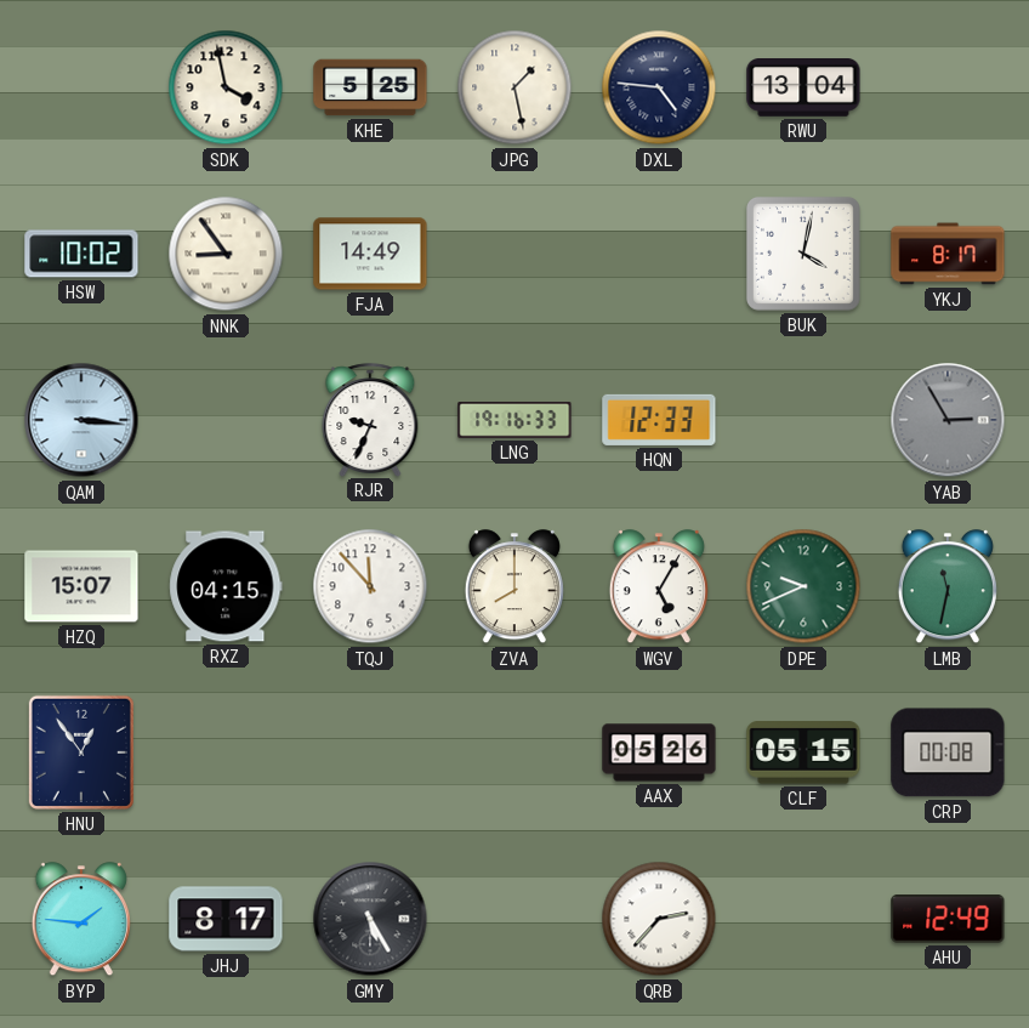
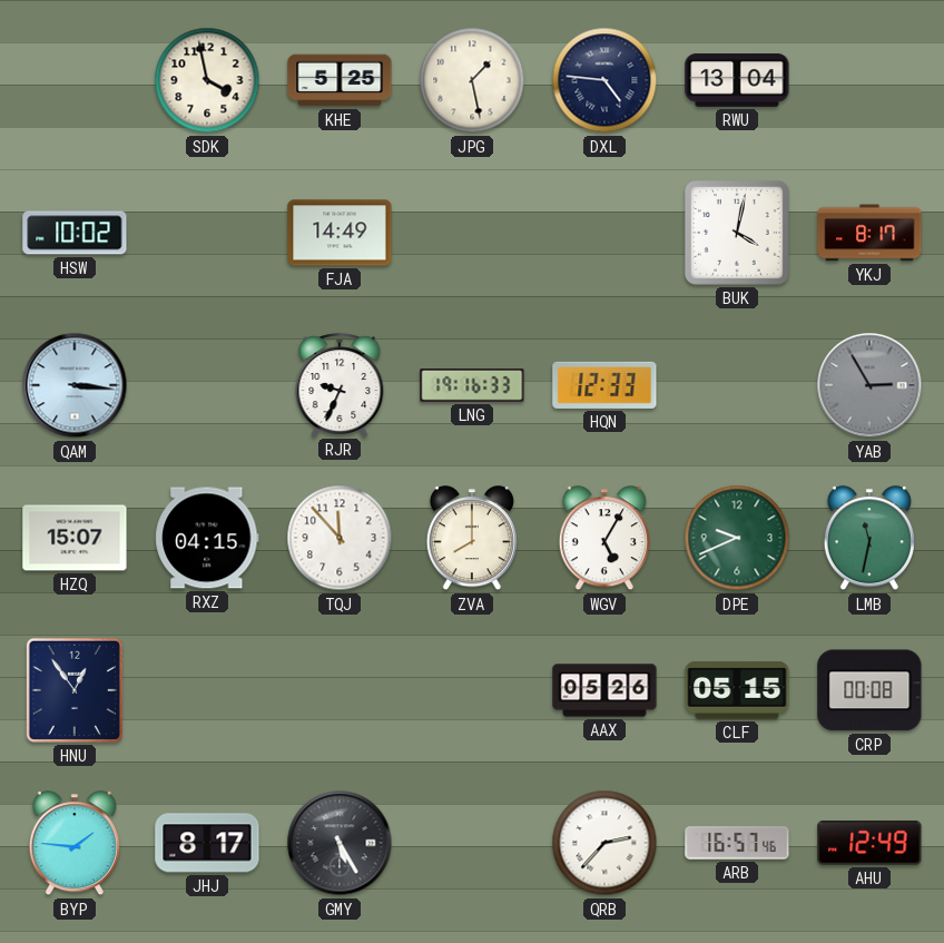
NNK: 8:54 -> none (226, 254)
ARB: none -> 16:57 (737, 843)
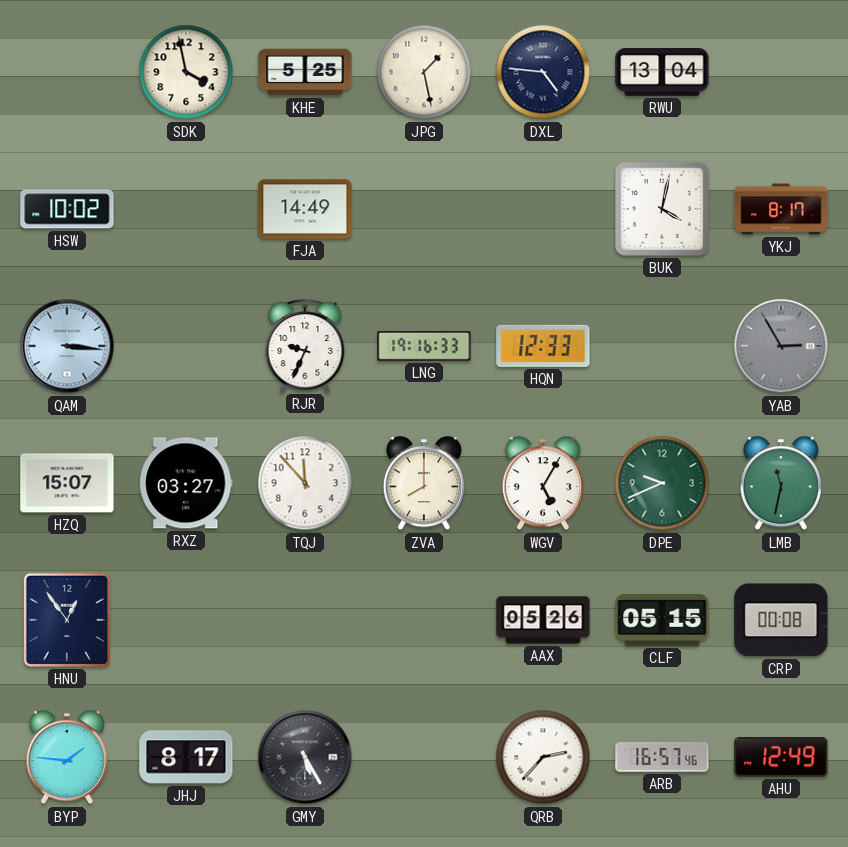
RXZ: 04:15 -> 03:27 (186, 483)
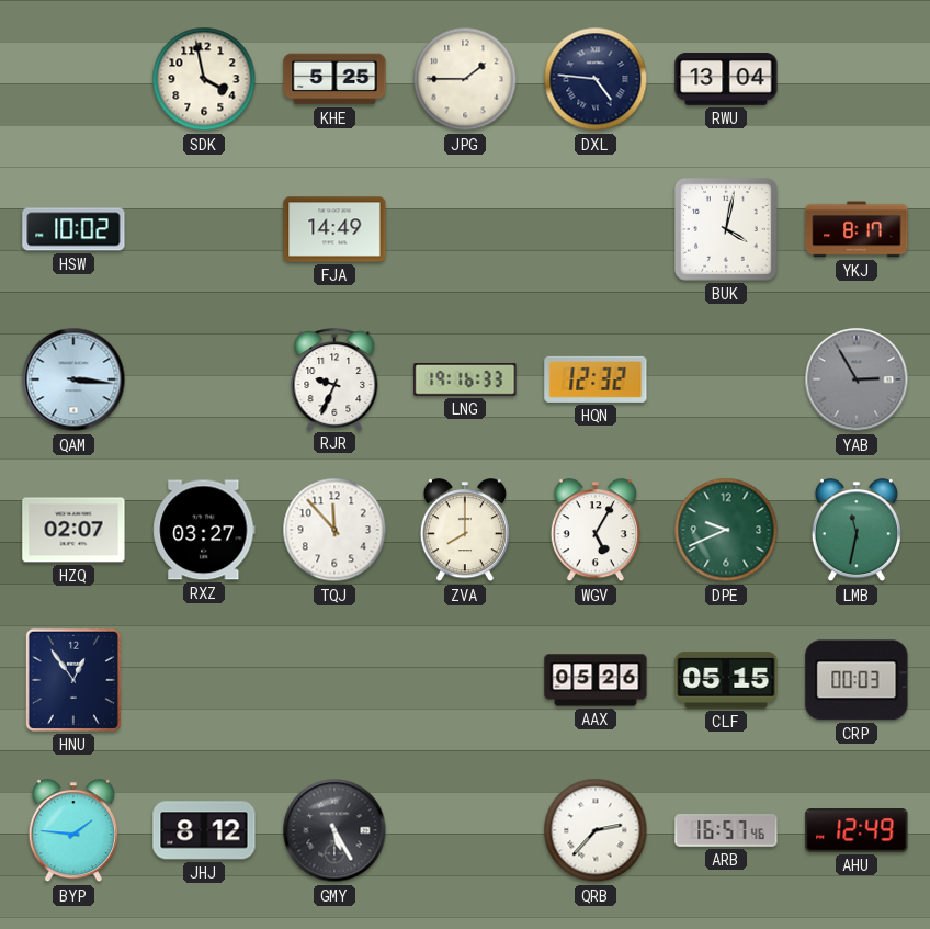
JPG: 1:28 -> 1:45 (465, 79)
HQN: 12:33 -> 12:32 (596, 379)
HZQ: 15:07 -> 02:07 (73, 530)
CRP: 00:08 -> 00:03 (857, 680)
JHJ: 8:17 -> 8:12 (204, 830)
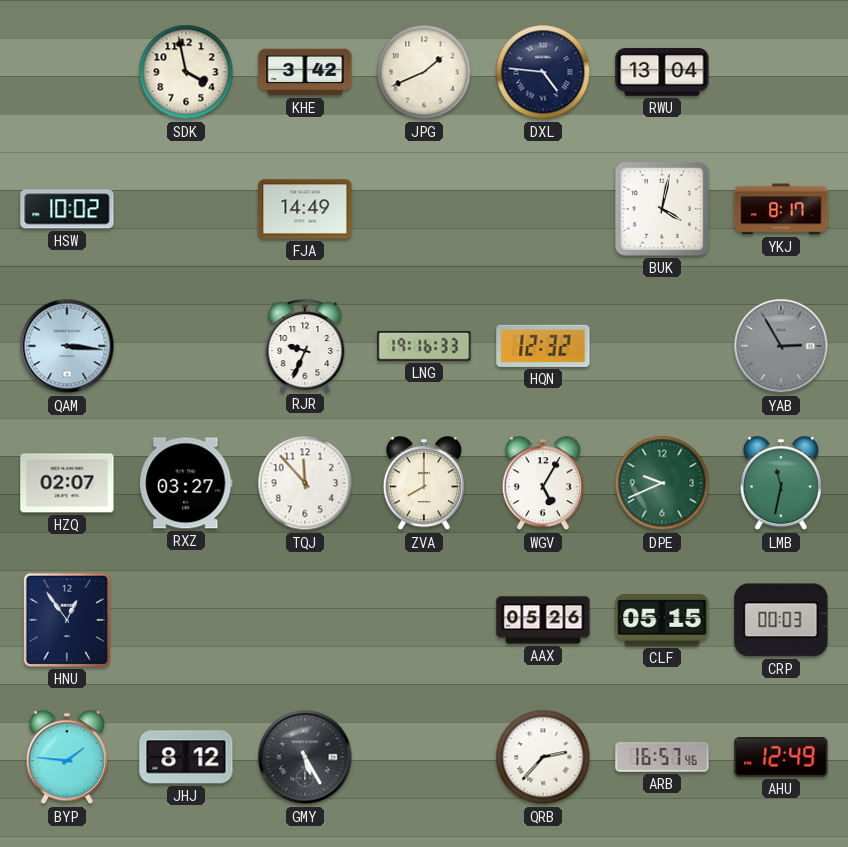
KHE: 5:25 -> 3:42 (305, 72)
JPG: 1:45 -> 1:41 (424, 72)
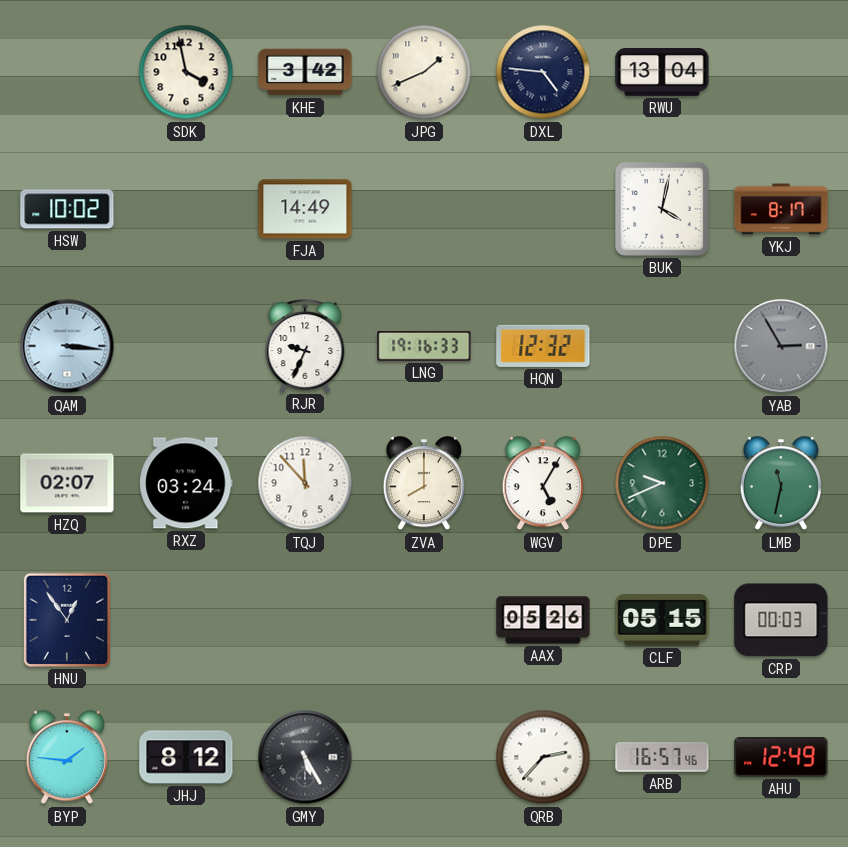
RXZ: 03:27 -> 03:24 (186, 483)
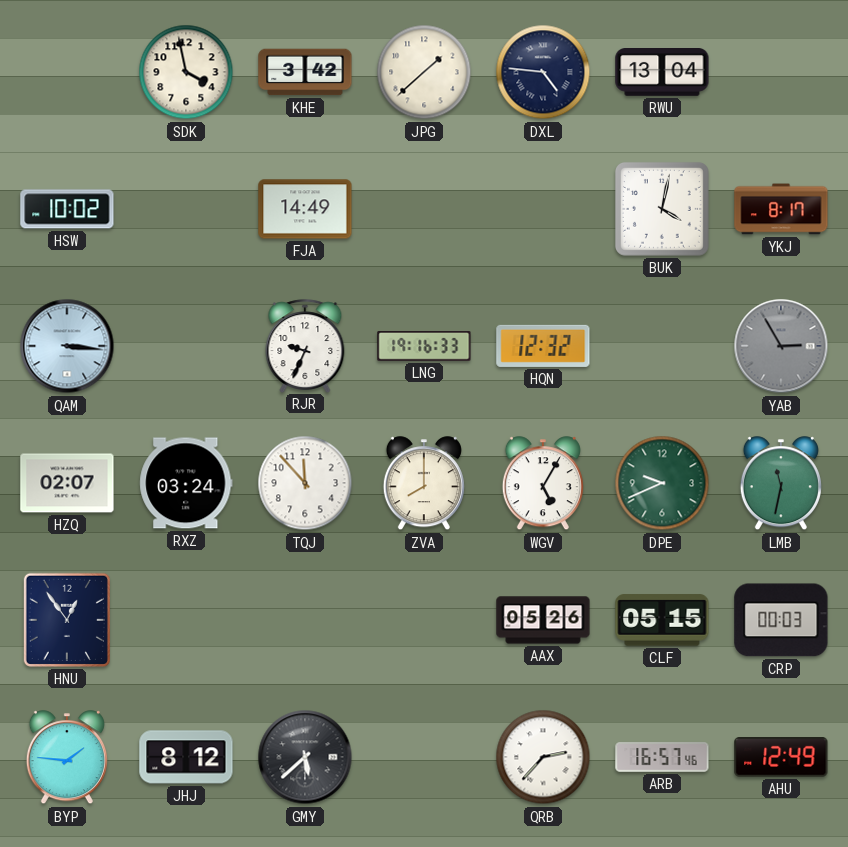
JPG: 1:41 -> 1:38 (424, 72)
GMY: 5:25 -> 5:38 (305, 757)
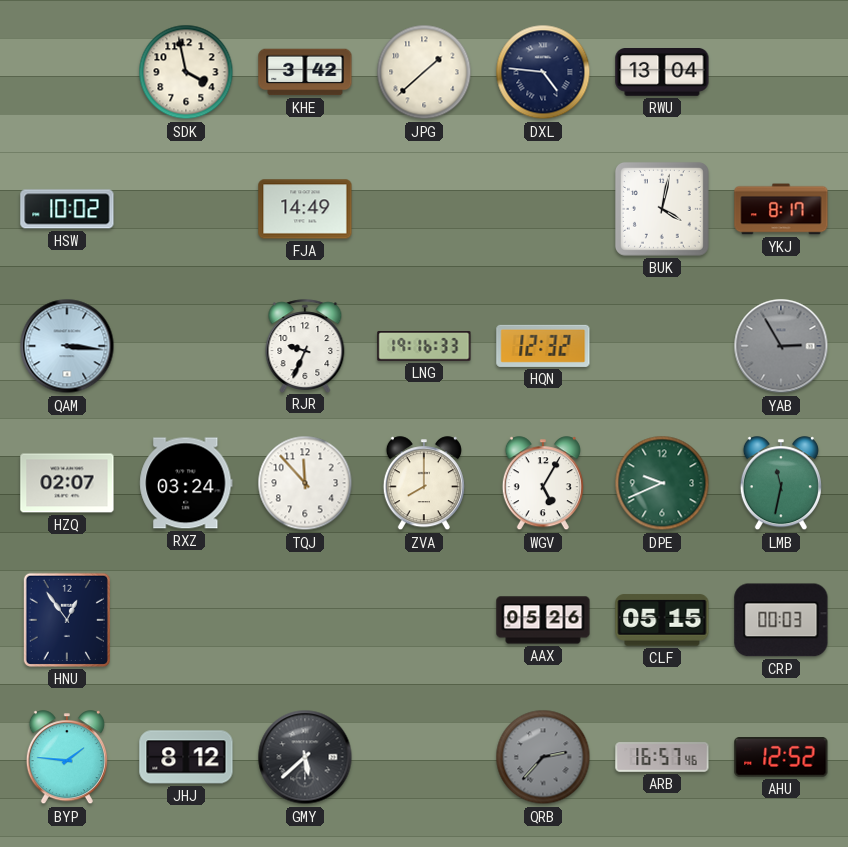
QRB dial: white -> grey (543, 757)
AHU: 12:49 -> 12:52 (781, 758)
